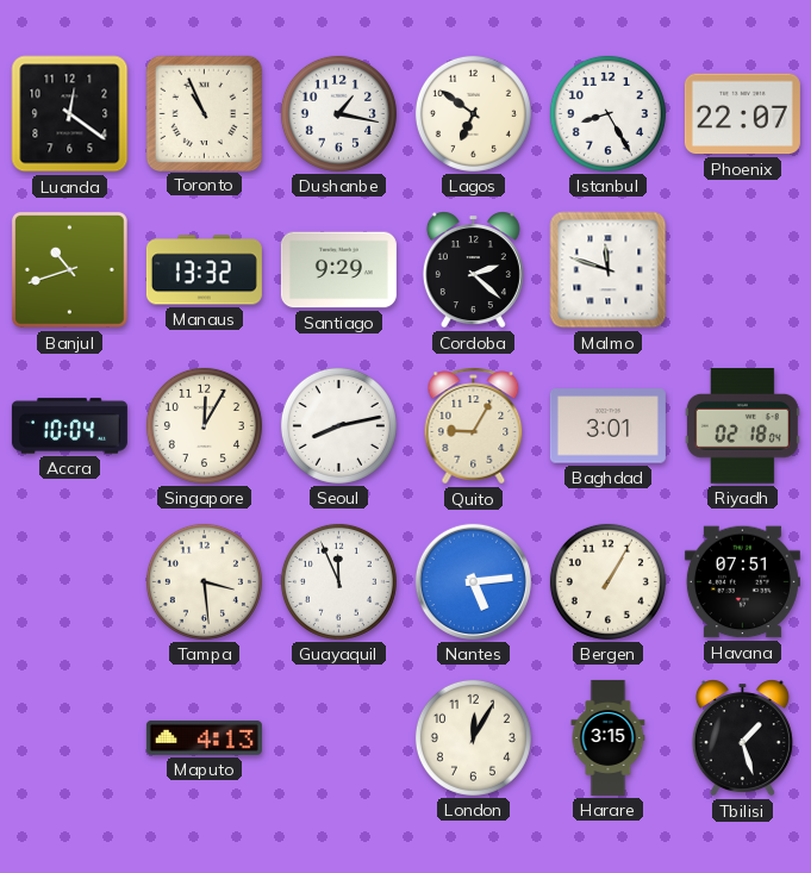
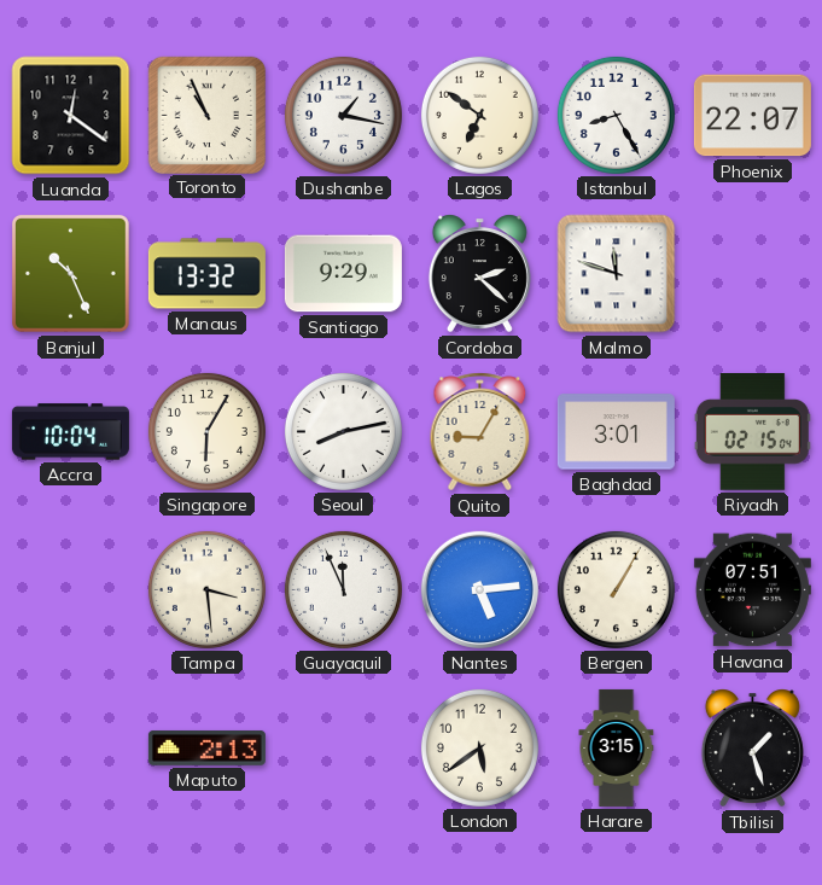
Banjul: 10:42 -> 10:26 (70, 273)
Singapore: 12:05 -> 6:05 (206, 431)
Riyadh: 02:18 -> 02:15 (752, 432)
Maputo: 4:13 -> 2:13 (206, 749)
London: 12:05 -> 5:39 (479, 747)
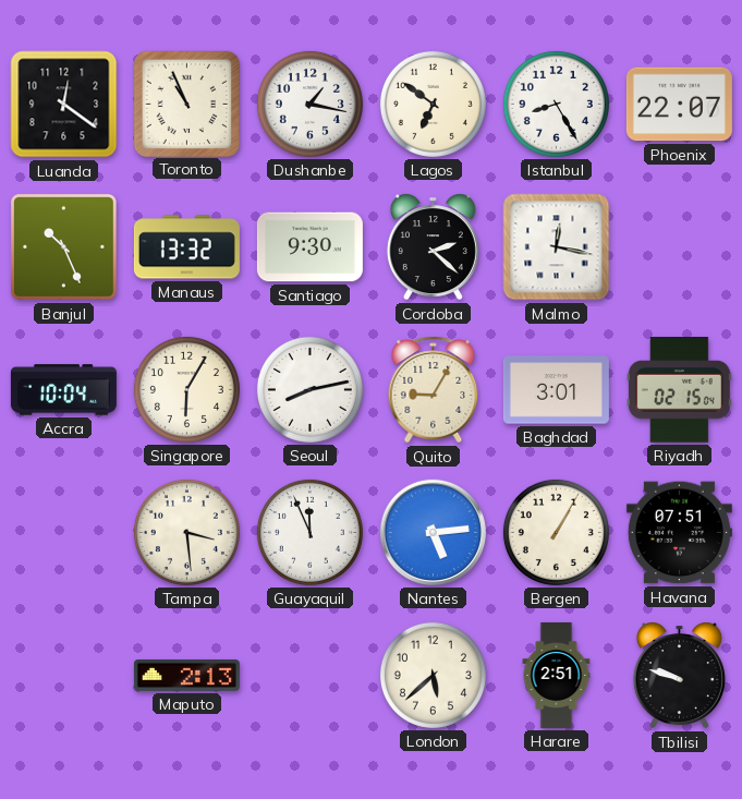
Santiago: 9:29 -> 9:30 (309, 247)
Malmo: 11:48 -> 12:17 (557, 247)
London: 5:39 -> 5:38 (433, 675)
Harare: 3:15 -> 2:51 (557, 675)
Tbilisi: 1:27 -> 9:48 (679, 676)
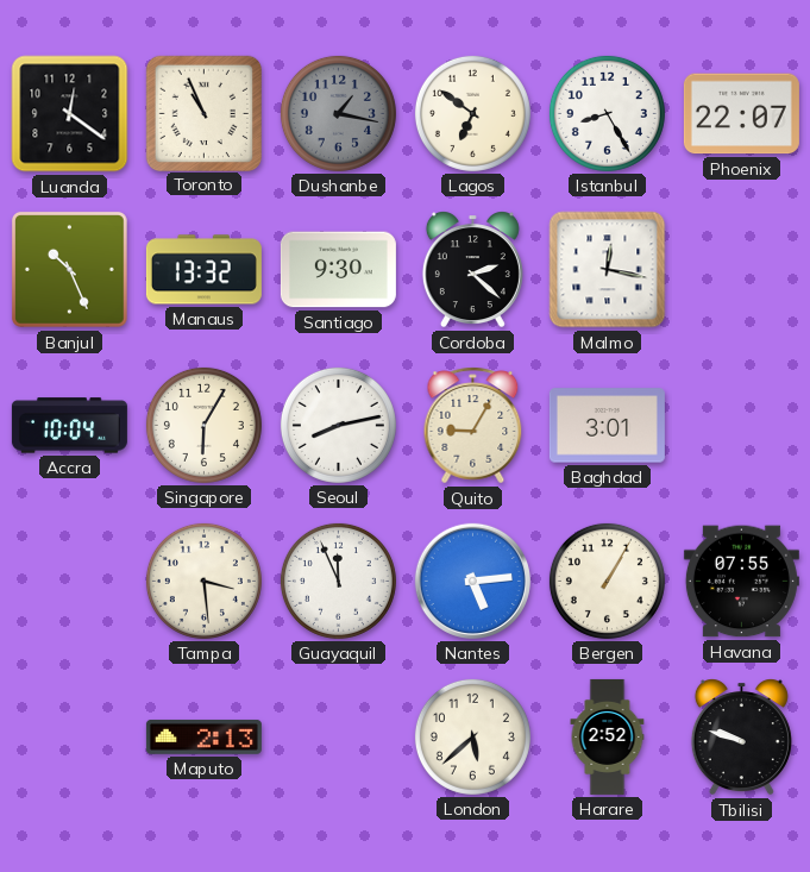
Dushanbe dial: white -> grey (338, 113)
Riyadh: 02:15 -> none (679, 390)
Havana: 07:51 -> 07:55 (741, 582)
Harare: 2:51 -> 2:52 (608, 736)
